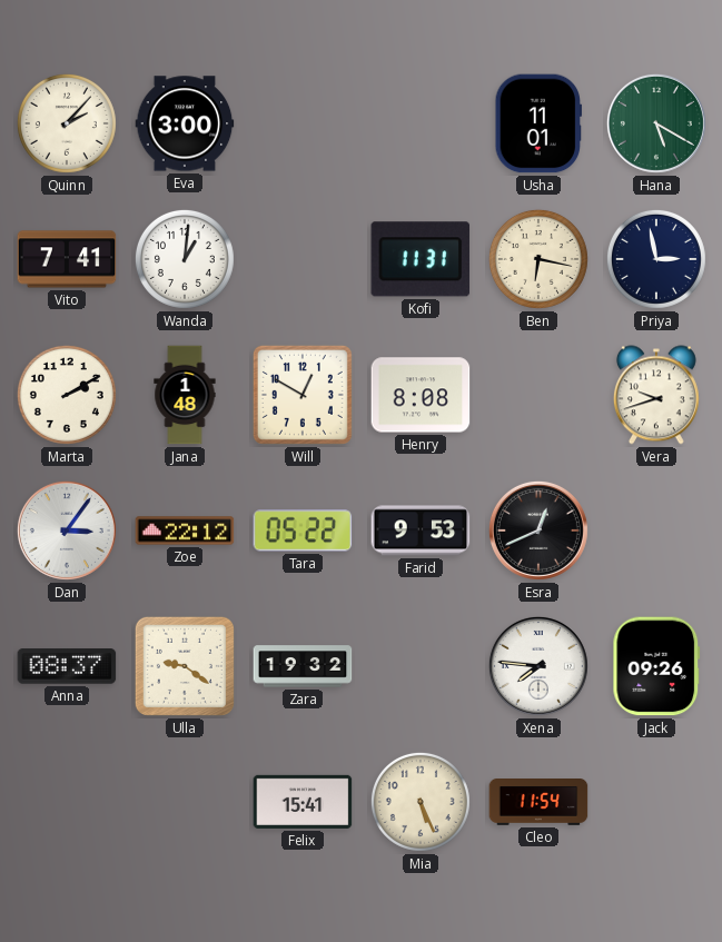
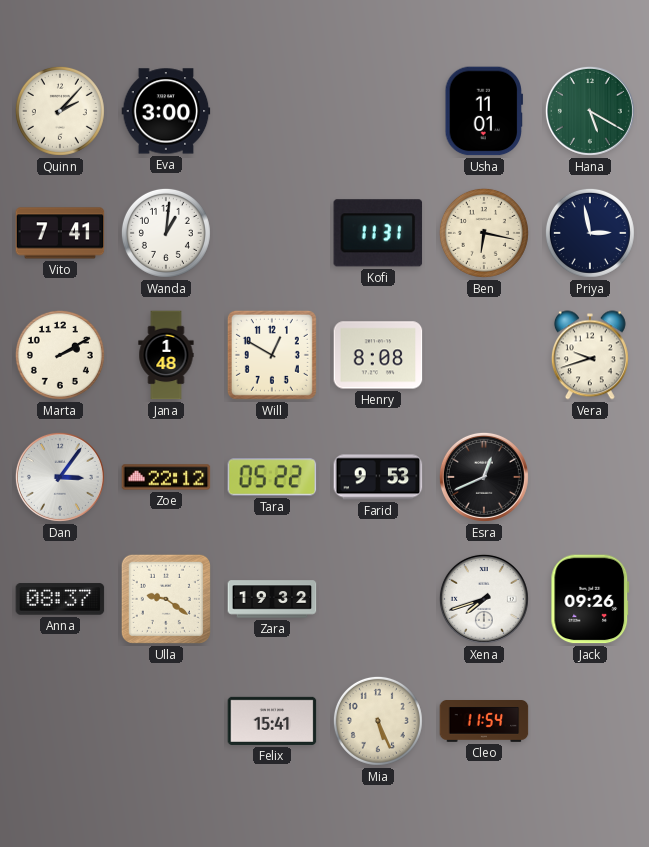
Xena: 7:46 -> 7:42 (484, 599)
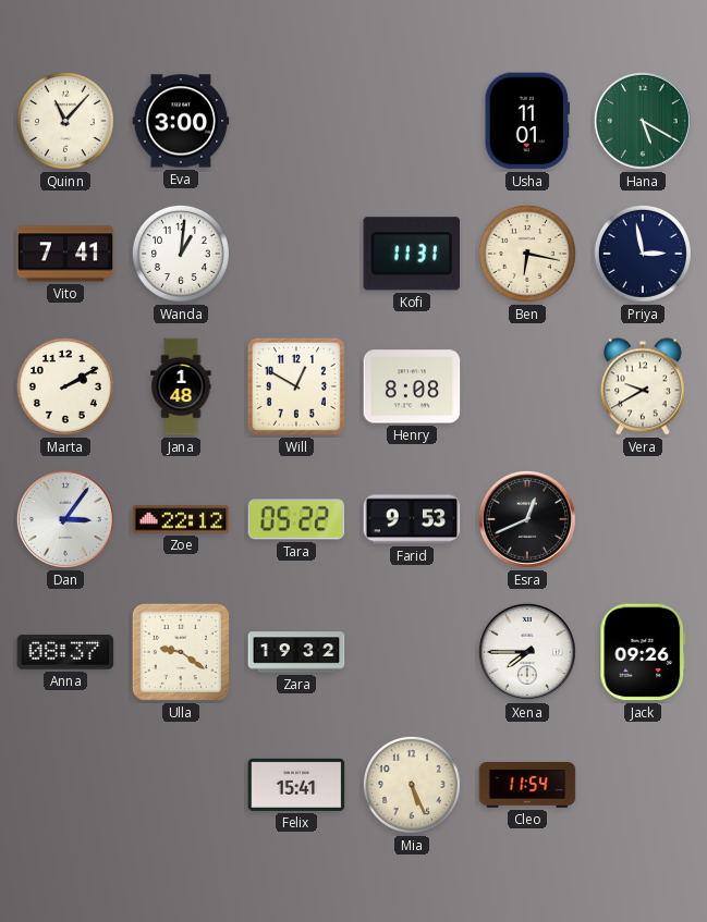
Quinn: 2:07 -> 11:07 (65, 121)
Vera: 9:42 -> 9:40 (643, 386)
Xena: 7:42 -> 7:45 (527, 652)
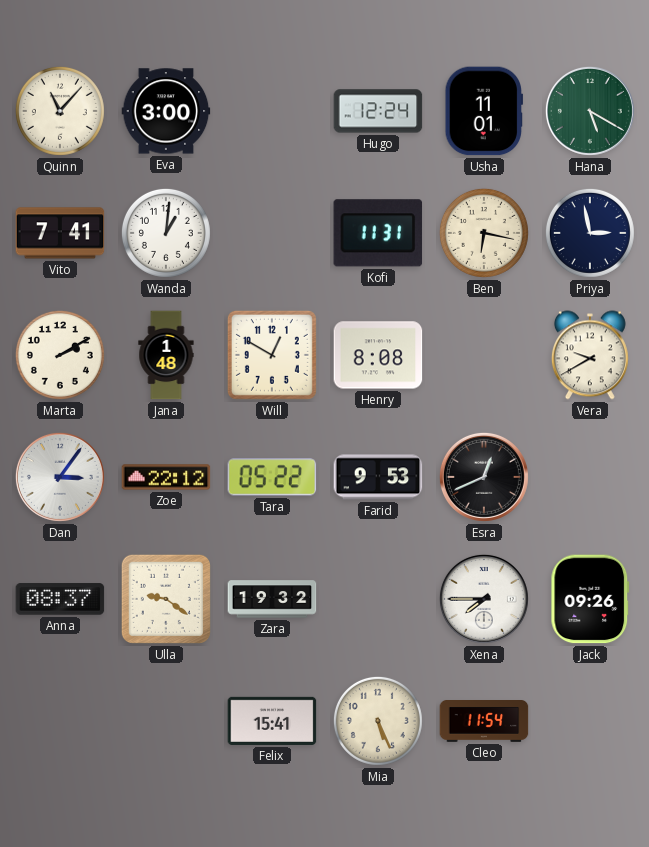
Hugo: none -> 12:24 (378, 111)
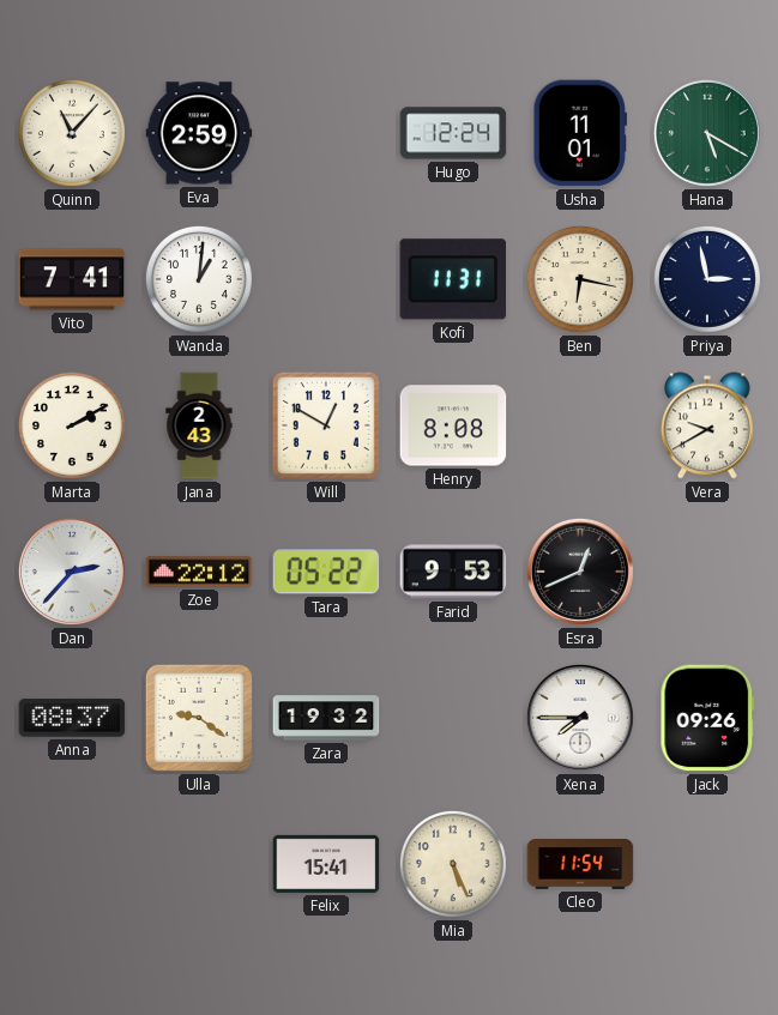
Eva: 3:00 -> 2:59 (199, 133)
Jana: 1:48 -> 2:43 (199, 425)
Dan: 3:06 -> 2:37 (72, 572)
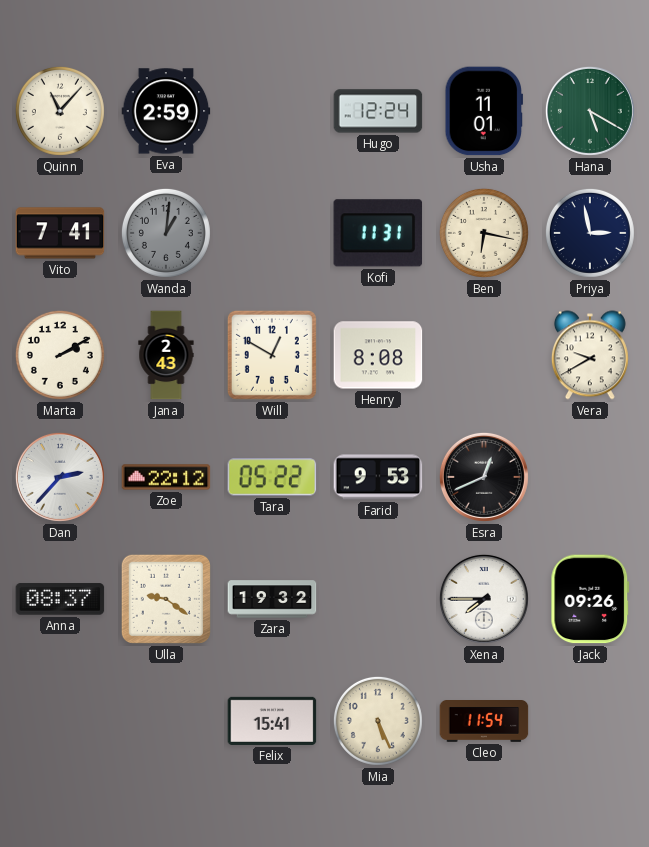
Wanda dial: white -> grey (166, 233)
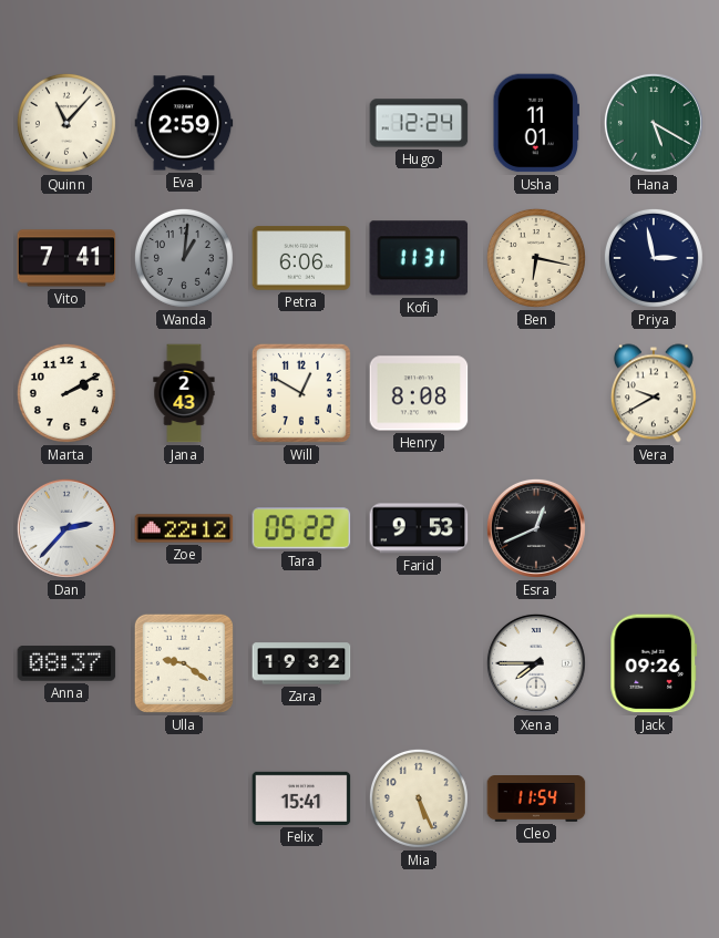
Petra: none -> 6:06 (301, 258)
